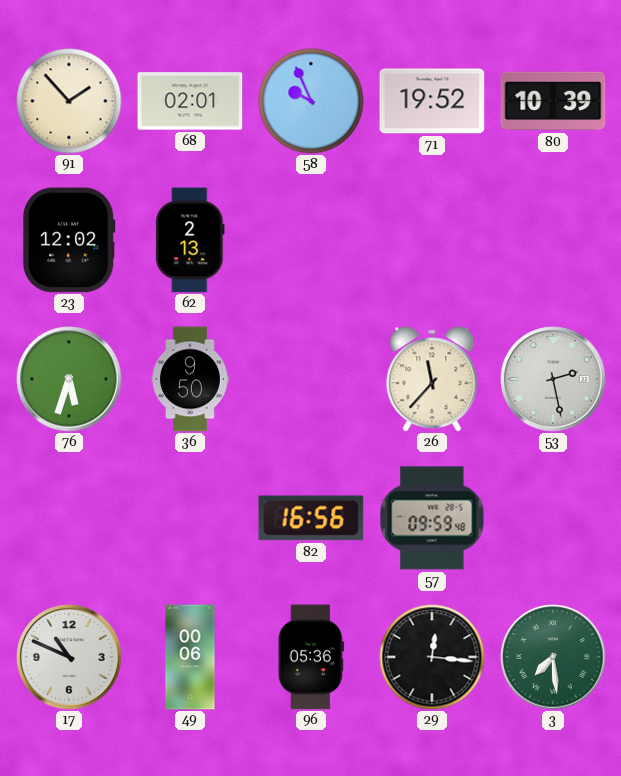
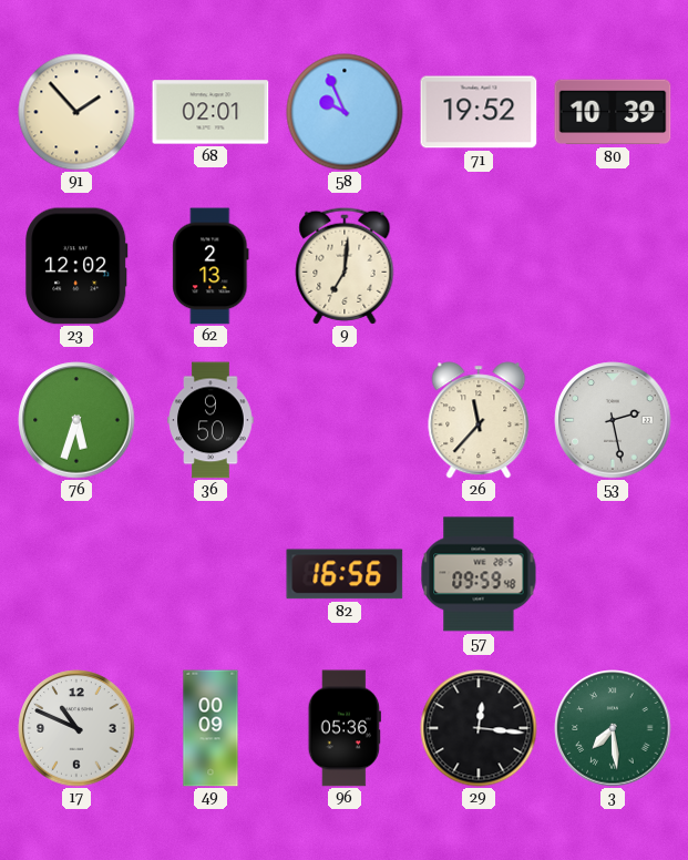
9: none -> 7:01 (345, 266)
49: 00:06 -> 00:09 (210, 728)
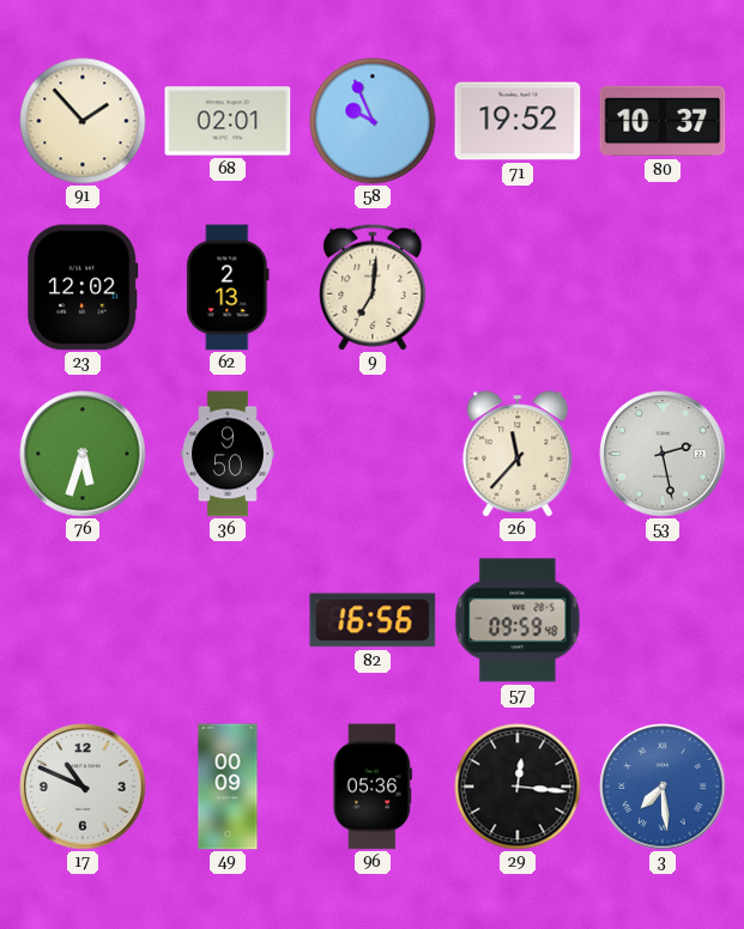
80: 10:39 -> 10:37 (663, 121)
3 dial: green -> blue (663, 787)
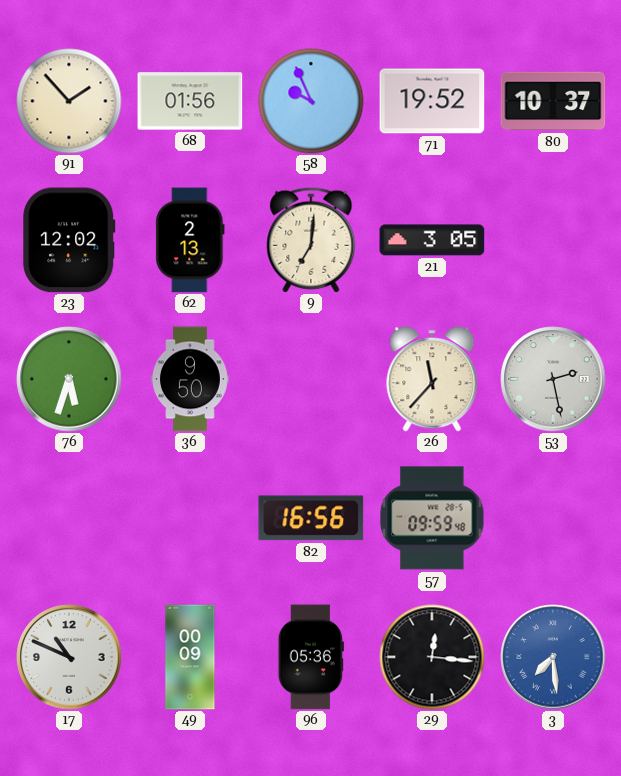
68: 02:01 -> 01:56 (190, 101)
21: none -> 3:05 (432, 240)
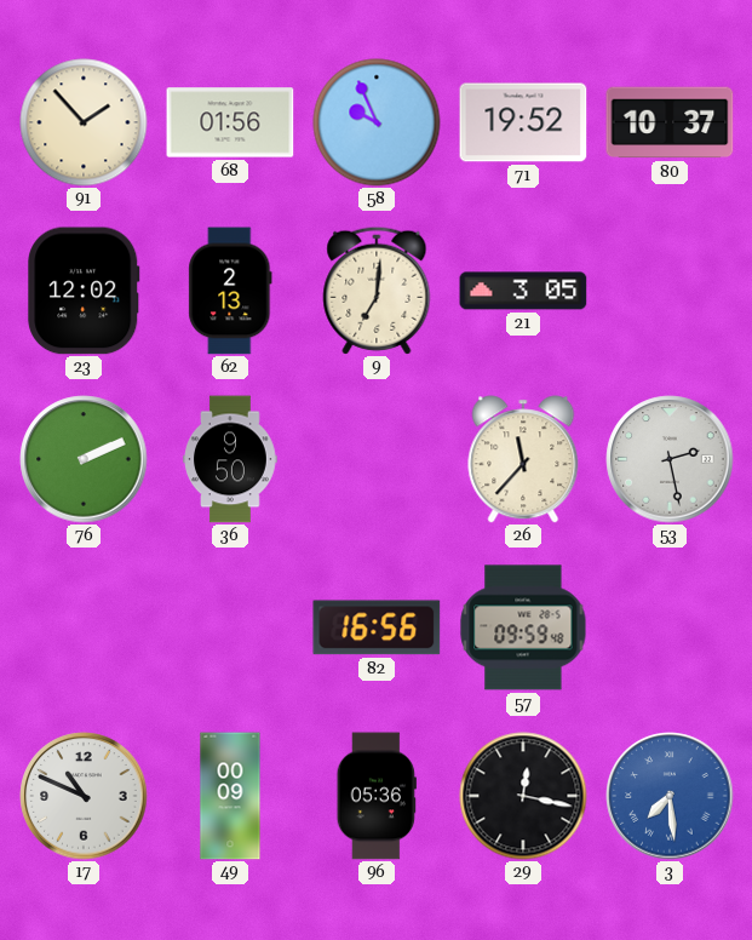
76: 5:33 -> 2:11 (84, 459)
29: 12:16 -> 12:17 (523, 796)
